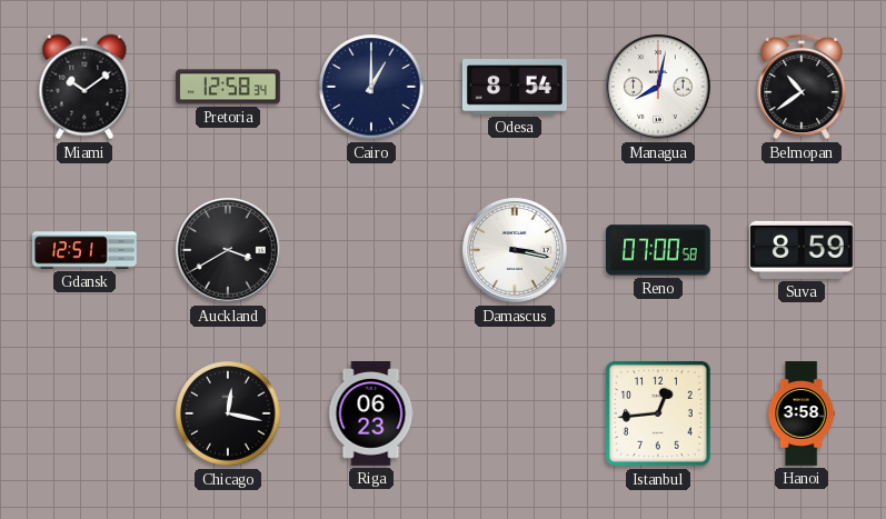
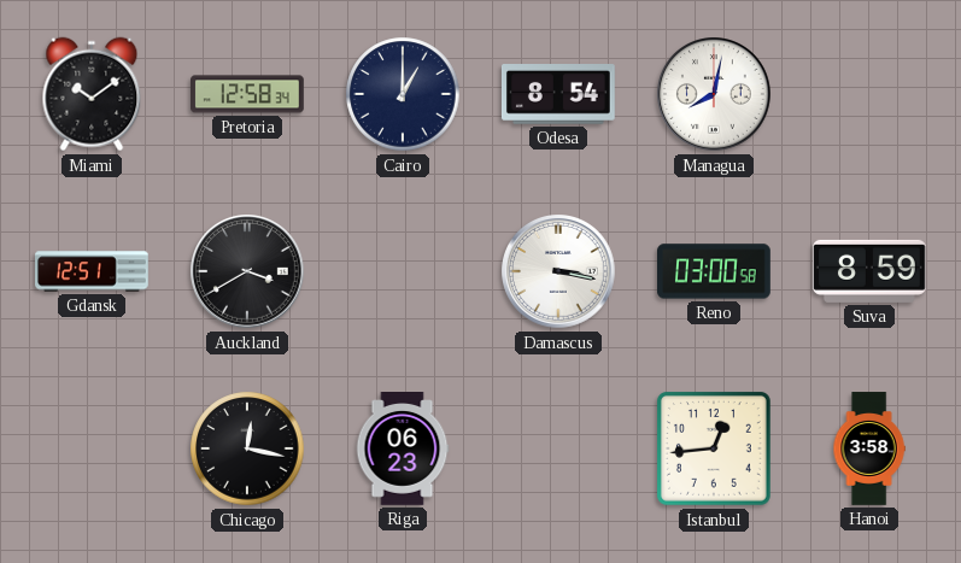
Belmopan: 10:39 -> none (802, 87)
Reno: 07:00 -> 03:00 (715, 271)
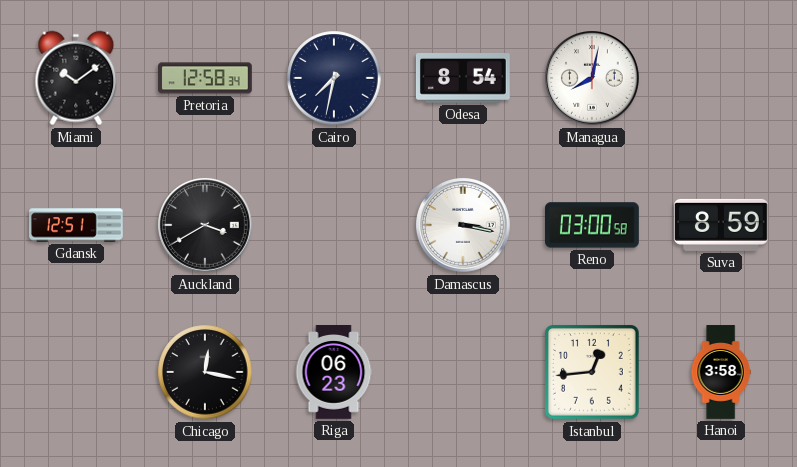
Cairo: 1:00 -> 7:32 (334, 78)
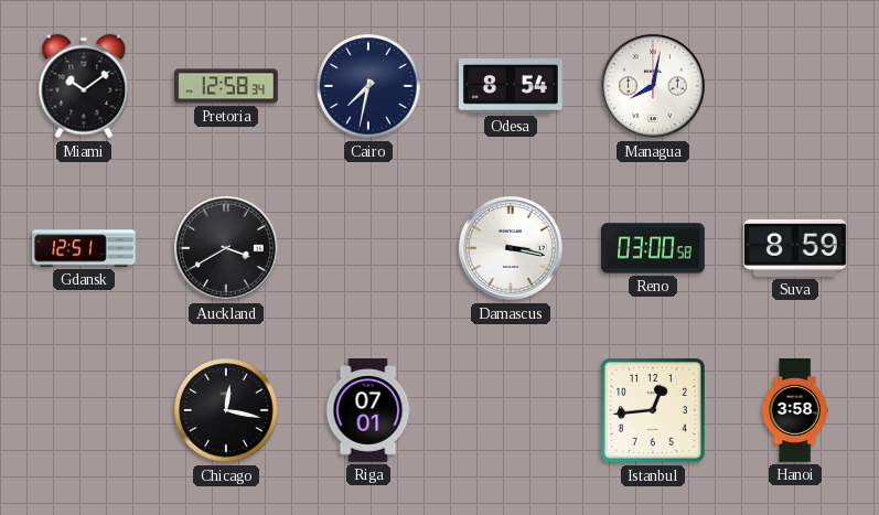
Riga: 06:23 -> 07:01 (368, 411)
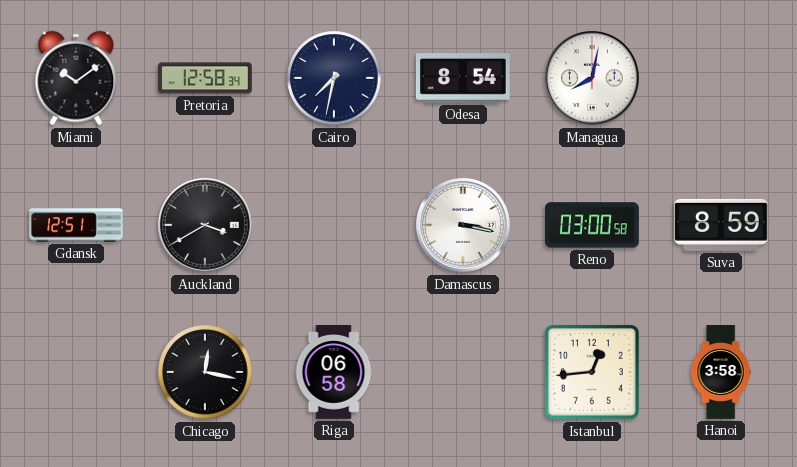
Riga: 07:01 -> 06:58 (334, 373)
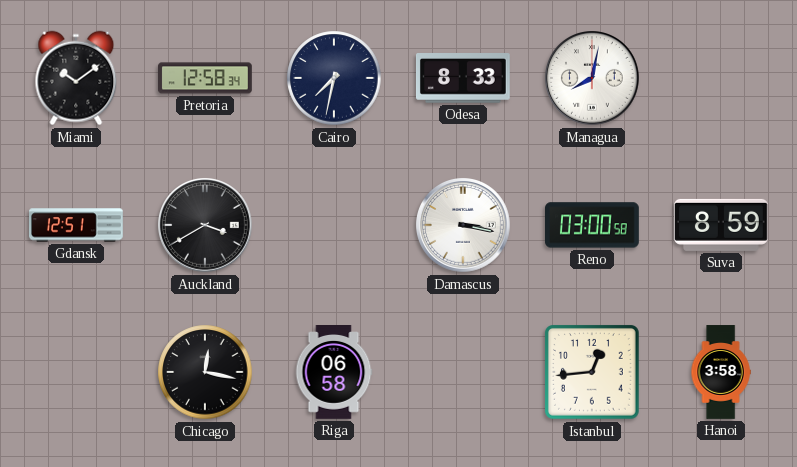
Odesa: 8:54 -> 8:33 (463, 79)
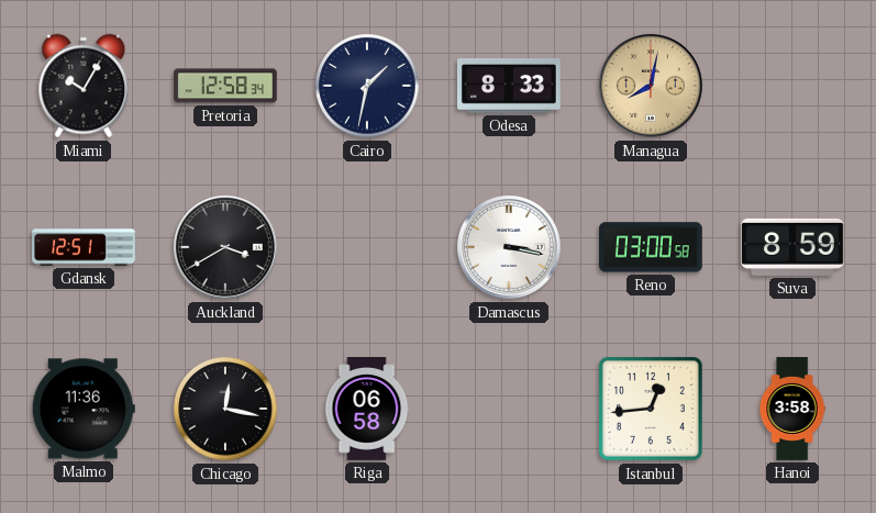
Miami: 10:09 -> 10:05 (84, 86)
Cairo: 7:32 -> 1:32 (367, 86)
Managua dial: white -> champagne (652, 87)
Malmo: none -> 11:36 (84, 409)
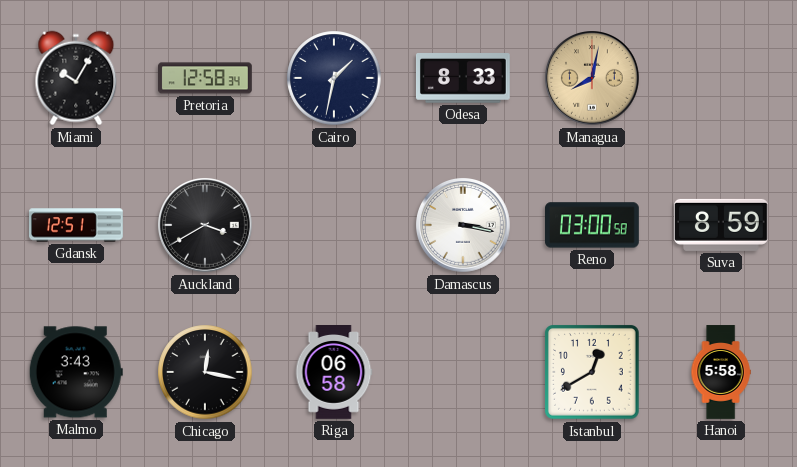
Malmo: 11:36 -> 3:43 (76, 372)
Istanbul: 12:44 -> 12:40 (592, 372)
Hanoi: 3:58 -> 5:58 (721, 372)
